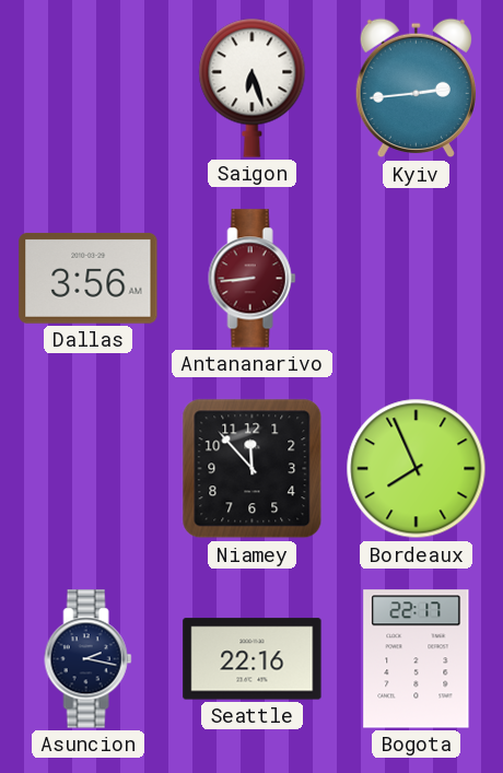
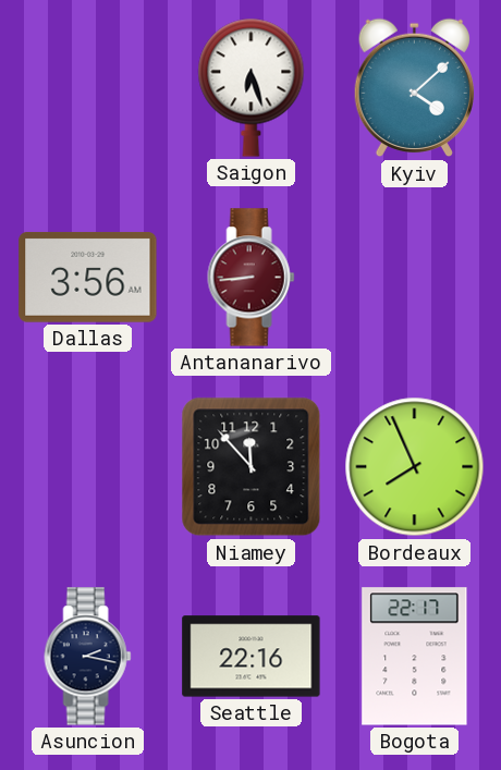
Kyiv: 2:44 -> 4:08 (414, 88)
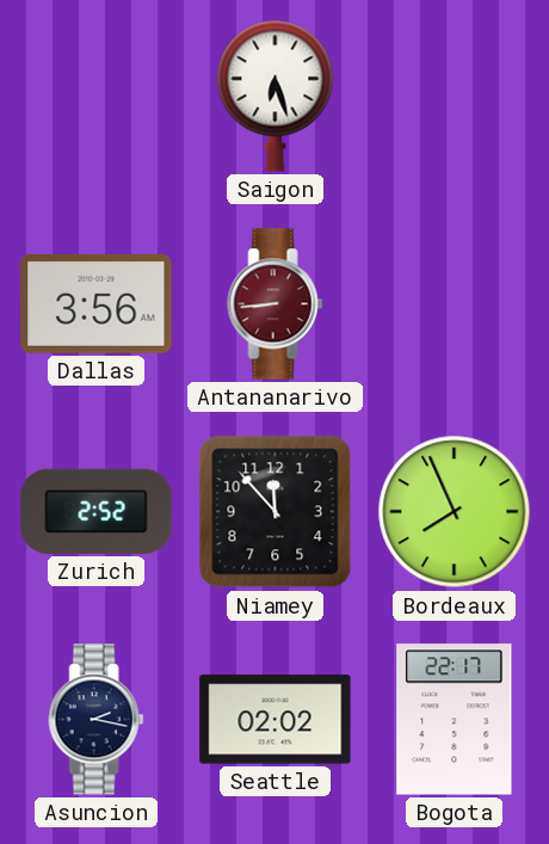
Kyiv: 4:08 -> none (414, 88)
Zurich: none -> 2:52 (97, 511)
Seattle: 22:16 -> 02:02 (276, 720)
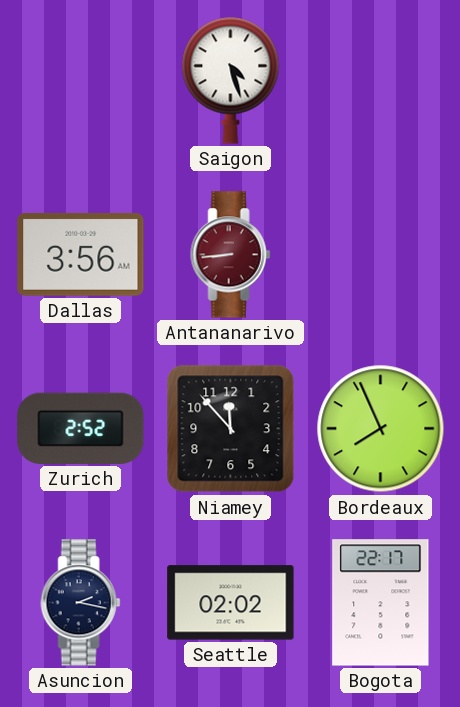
Saigon: 6:27 -> 4:27 (231, 80)
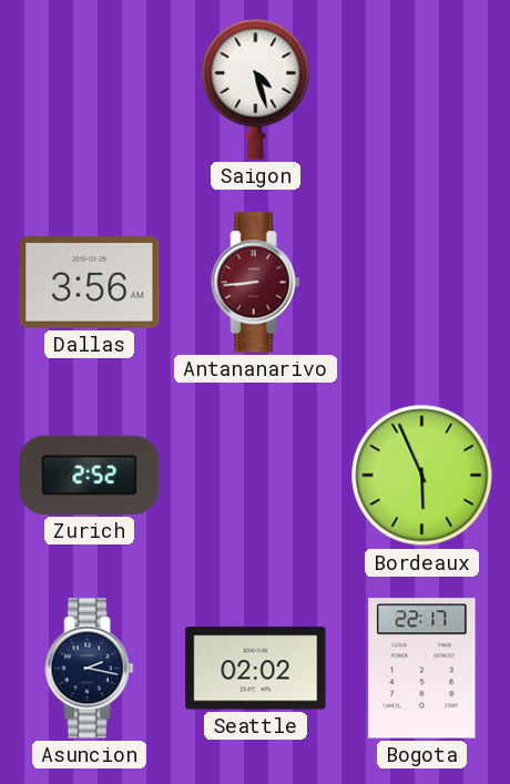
Niamey: 11:53 -> none (231, 429)
Bordeaux: 7:56 -> 5:56 (422, 476)
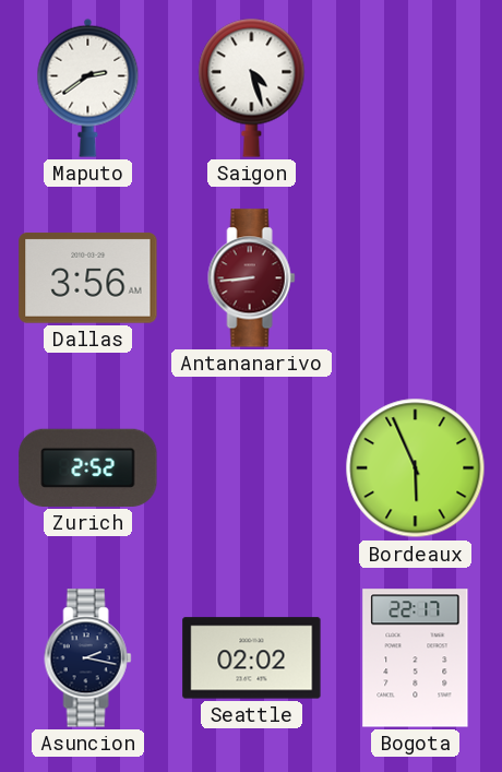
Maputo: none -> 2:39 (88, 87)
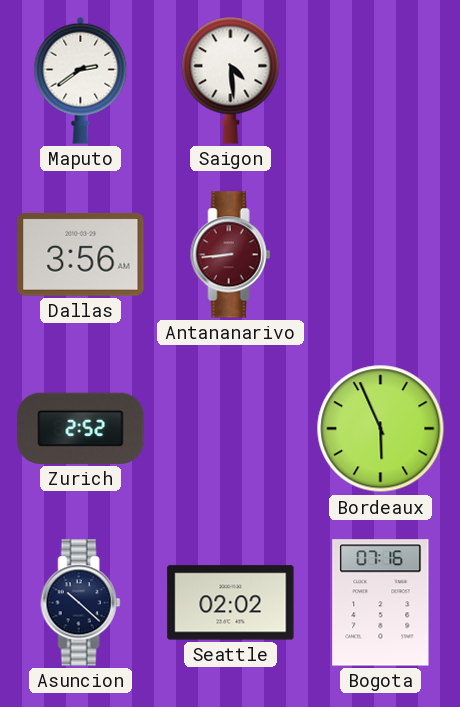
Saigon: 4:27 -> 4:29 (231, 80)
Asuncion: 2:17 -> 10:22 (81, 603)
Bogota: 22:17 -> 07:16 (381, 603)
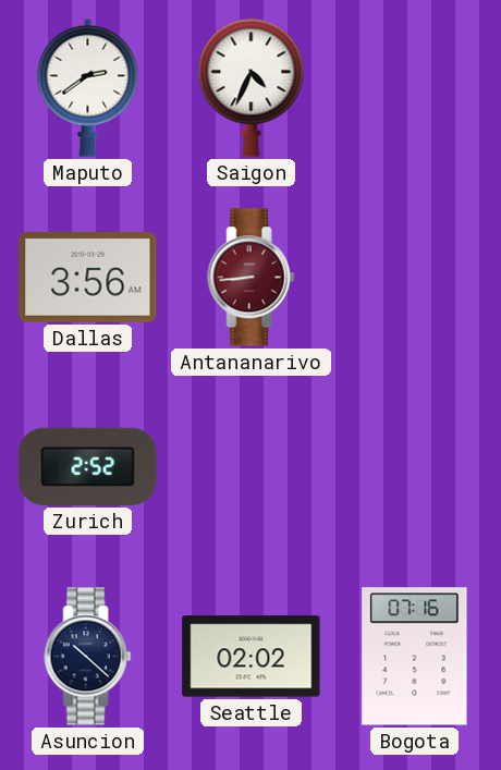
Saigon: 4:29 -> 4:34 (252, 87)
Bordeaux: 5:56 -> none (381, 429)
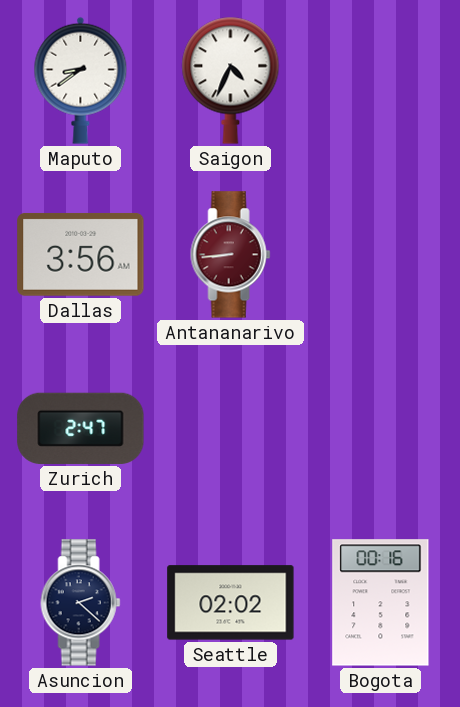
Maputo: 2:39 -> 8:39 (81, 80)
Zurich: 2:52 -> 2:47 (81, 428)
Asuncion: 10:22 -> 2:22 (81, 603)
Bogota: 07:16 -> 00:16 (381, 603)
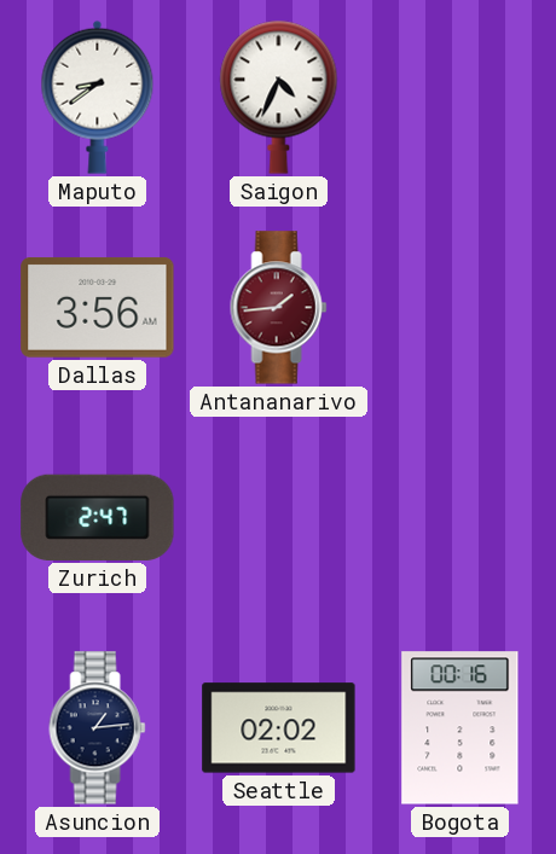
Antananarivo: 8:44 -> 1:44 (279, 308)
Asuncion: 2:22 -> 1:14 (98, 728)
